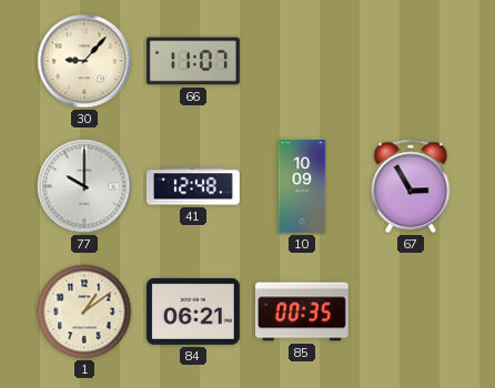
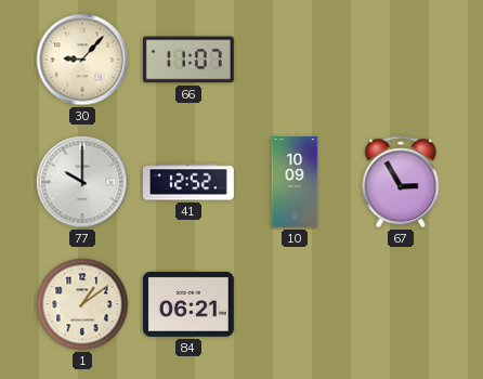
41: 12:48 -> 12:52 (188, 182)
85: 00:35 -> none (302, 312)
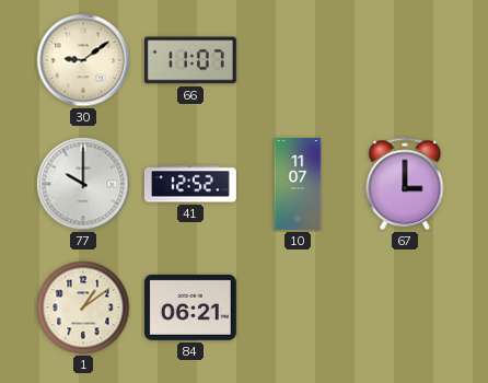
30: 9:07 -> 9:09 (83, 60)
10: 10:09 -> 11:07 (298, 185)
67: 2:55 -> 3:00 (405, 184)
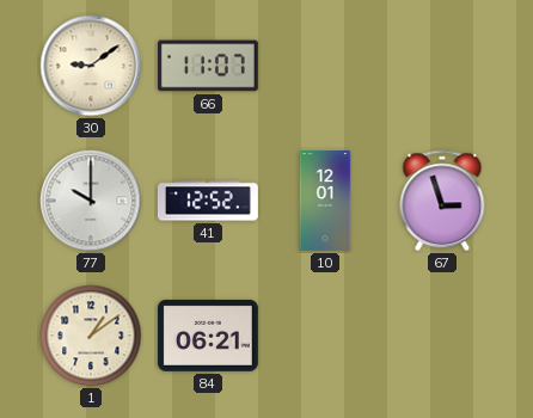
10: 11:07 -> 12:01 (325, 202)
67: 3:00 -> 2:57 (442, 201)
